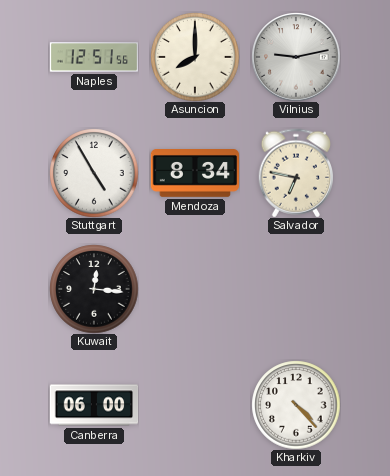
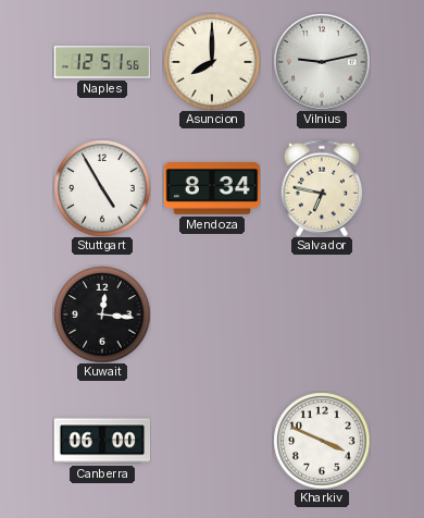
Kharkiv: 4:23 -> 3:49 (322, 441)
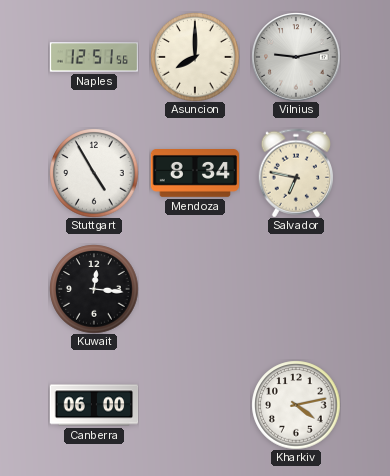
Kharkiv: 3:49 -> 4:13 (296, 405)
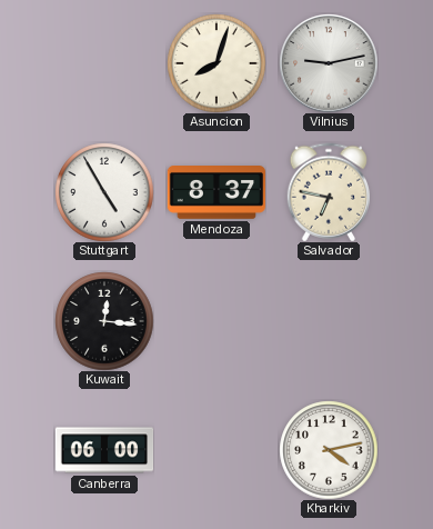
Naples: 12:51 -> none (94, 57)
Asuncion: 8:00 -> 8:03 (216, 63)
Mendoza: 8:34 -> 8:37 (215, 193)
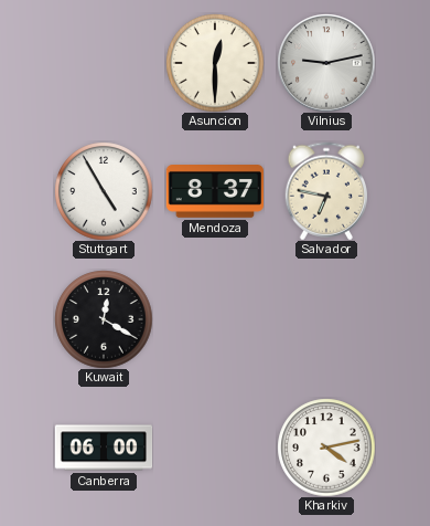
Asuncion: 8:03 -> 12:30 (215, 63)
Kuwait: 12:16 -> 12:20 (104, 319)
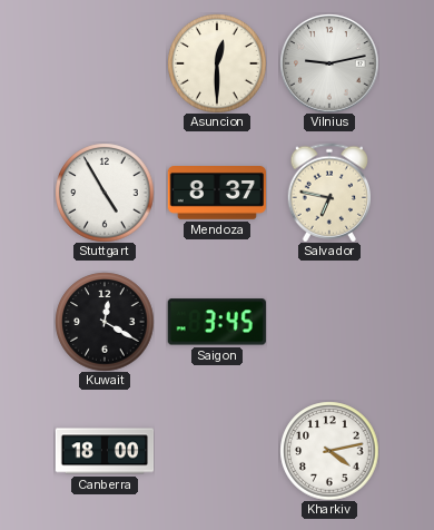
Saigon: none -> 3:45 (217, 322)
Canberra: 06:00 -> 18:00 (105, 451)
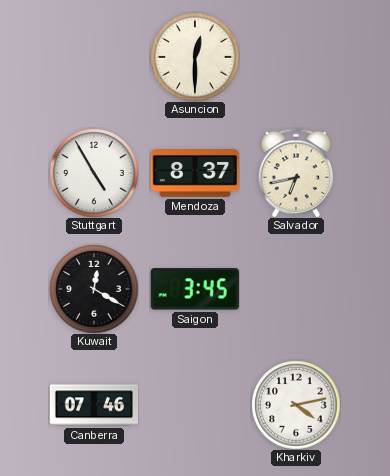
Vilnius: 9:13 -> none (329, 63)
Salvador: 6:47 -> 6:43 (295, 173)
Canberra: 18:00 -> 07:46 (94, 405)
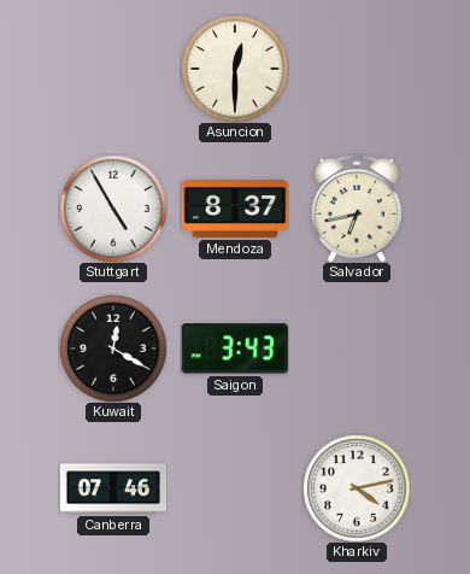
Saigon: 3:45 -> 3:43 (235, 348)
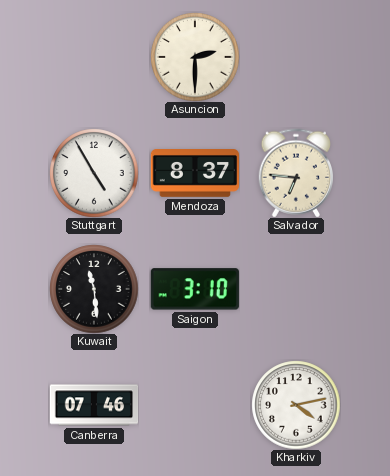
Asuncion: 12:30 -> 2:30 (195, 57)
Salvador: 6:43 -> 6:46 (295, 173)
Kuwait: 12:20 -> 11:29 (94, 289)
Saigon: 3:43 -> 3:10 (195, 289)
